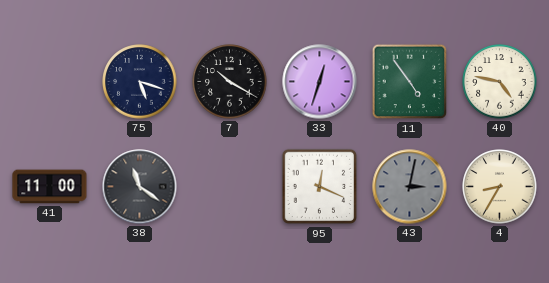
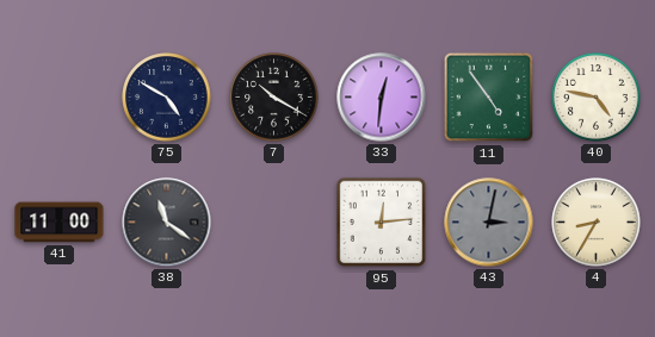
75: 5:18 -> 4:50 (167, 98)
33: 12:33 -> 12:31 (382, 98)
95: 12:19 -> 12:14 (382, 223)
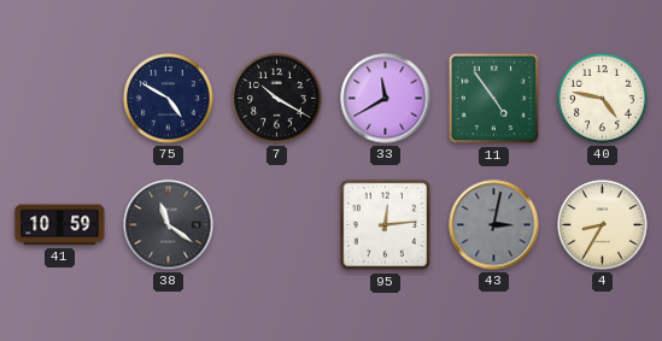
33: 12:31 -> 11:40 (386, 99)
41: 11:00 -> 10:59 (60, 225)
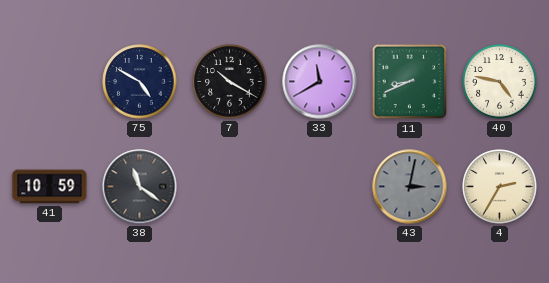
11: 4:54 -> 8:41 (410, 82)
95: 12:14 -> none (386, 225)
4: 8:35 -> 2:35 (500, 187)
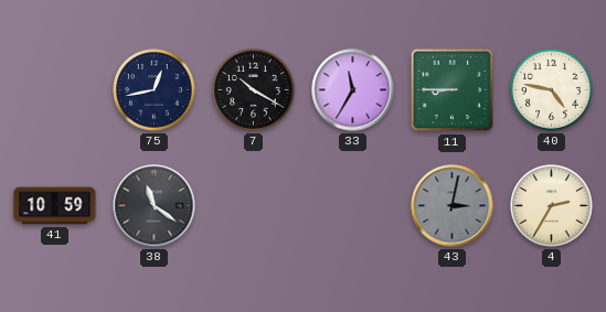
75: 4:50 -> 12:43 (155, 90)
33: 11:40 -> 11:35 (353, 90)
11: 8:41 -> 8:45 (453, 90)
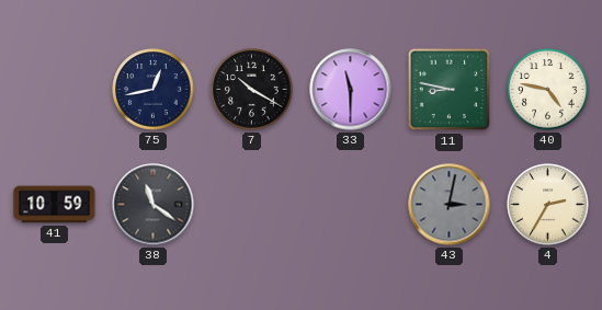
33: 11:35 -> 11:30 (351, 90)
11: 8:45 -> 8:47 (450, 90)
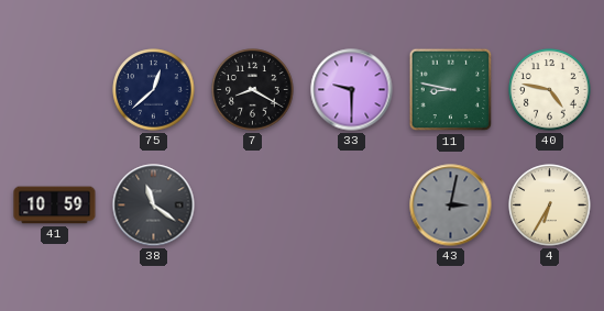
75: 12:43 -> 12:38 (154, 90)
7: 10:20 -> 8:20 (253, 90)
33: 11:30 -> 9:30 (352, 90)
4: 2:35 -> 6:35 (550, 206)
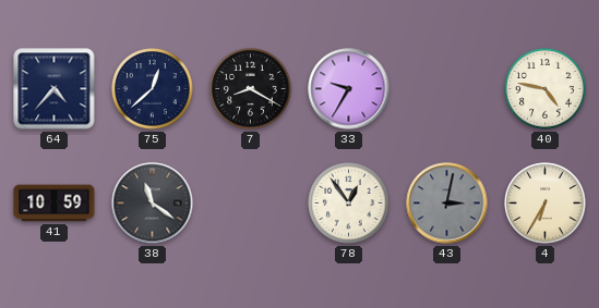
64: none -> 4:37 (55, 89)
33: 9:30 -> 9:35 (349, 89)
11: 8:47 -> none (451, 90)
78: none -> 12:54 (349, 204)
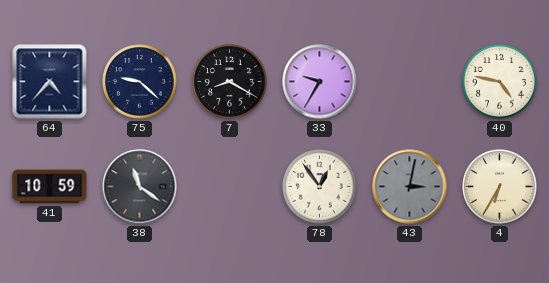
75: 12:38 -> 9:22 (140, 82)
